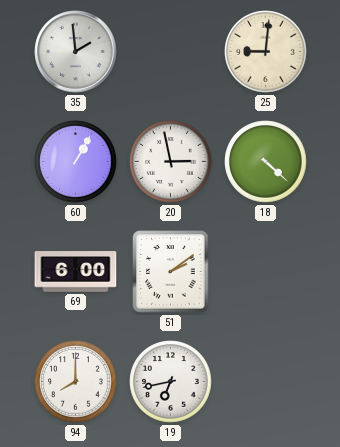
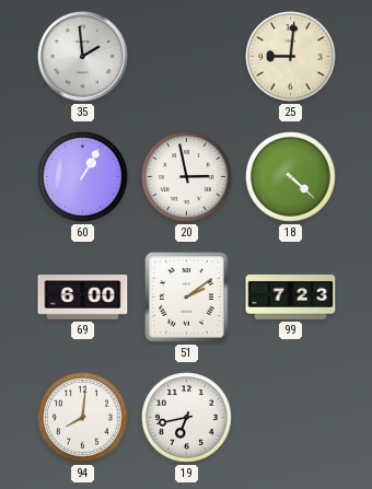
99: none -> 7:23 (291, 296)
94: 8:00 -> 8:01 (83, 418)
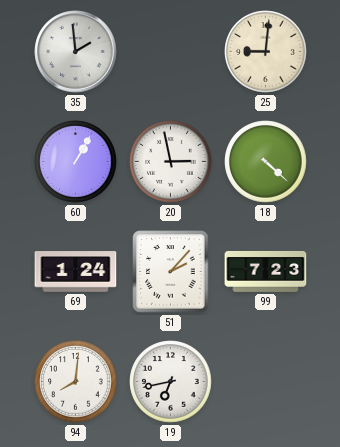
69: 6:00 -> 1:24 (76, 272)
51: 2:09 -> 2:07 (171, 272)
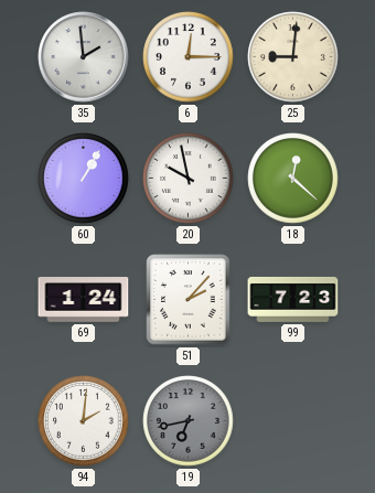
6: none -> 12:15 (189, 57)
20: 2:58 -> 9:58 (189, 179)
18: 4:22 -> 12:22 (293, 179)
94: 8:01 -> 2:01 (84, 421)
19 dial: white -> grey (189, 421)
